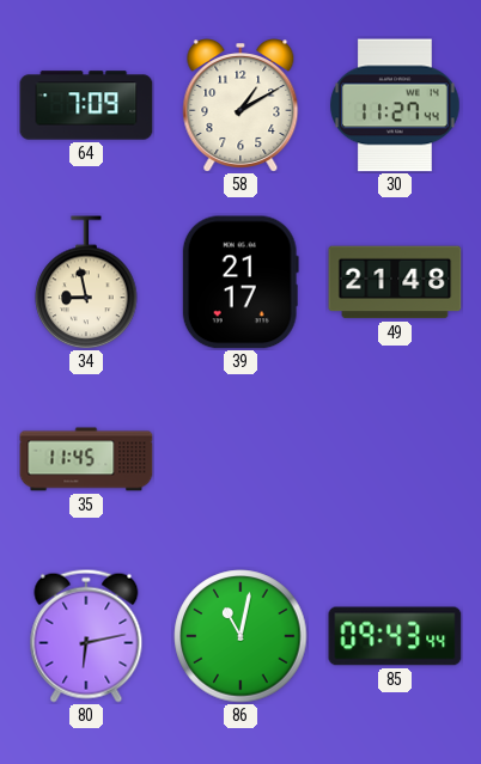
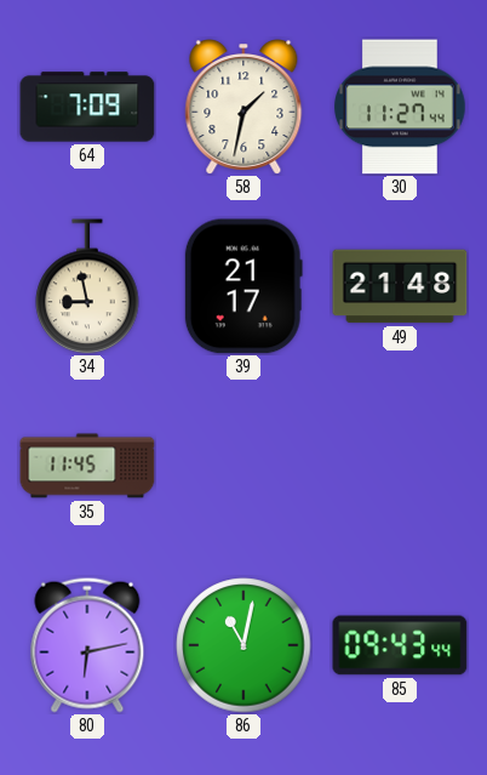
58: 1:10 -> 1:32 (243, 108)
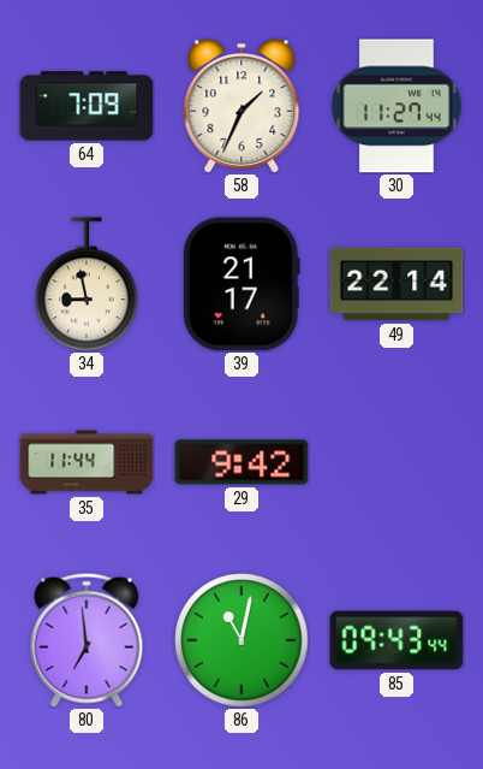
58: 1:32 -> 1:34 (241, 107)
49: 21:48 -> 22:14 (396, 284)
35: 11:45 -> 11:44 (87, 462)
29: none -> 9:42 (241, 462)
80: 6:13 -> 6:59 (87, 640)
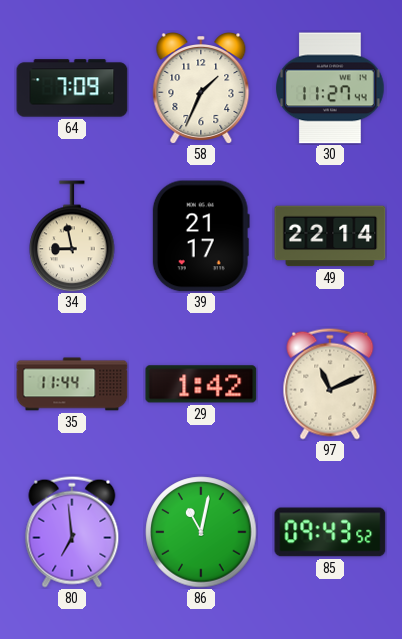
29: 9:42 -> 1:42 (201, 384)
97: none -> 11:11 (330, 384)
85: 09:43:44 -> 09:43:52 (330, 532)
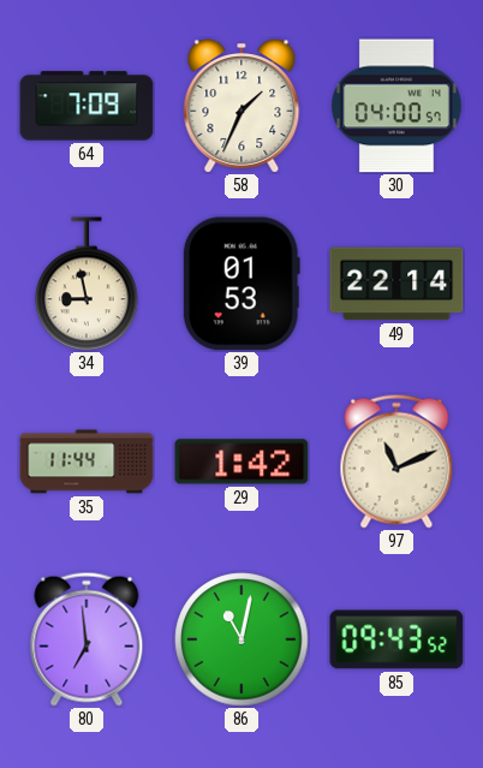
30: 11:27 -> 04:00 (396, 106)
39: 21:17 -> 01:53 (241, 284)
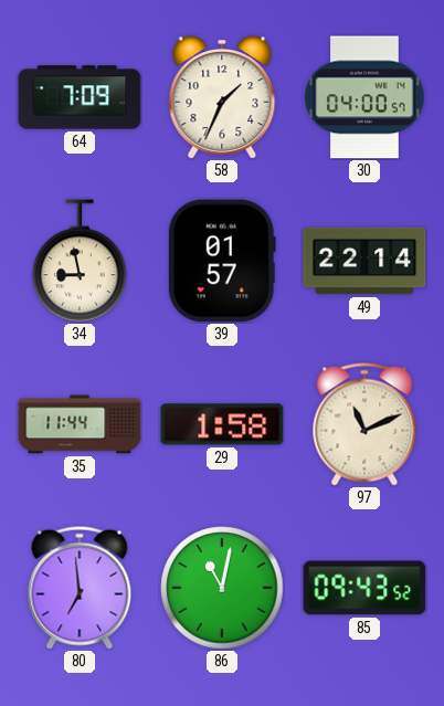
39: 01:53 -> 01:57 (222, 261)
29: 1:42 -> 1:58 (222, 424)
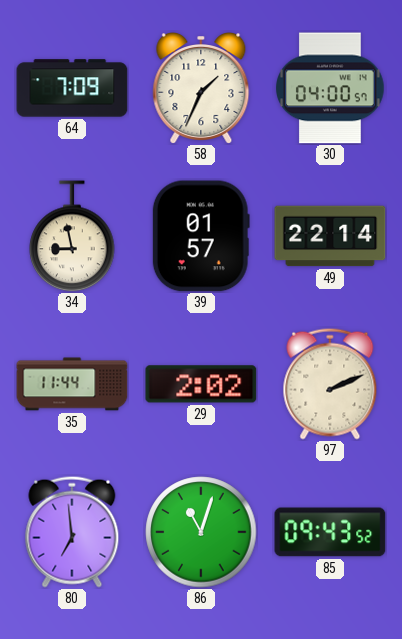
29: 1:58 -> 2:02 (201, 384)
97: 11:11 -> 2:11 (330, 384)
86: 11:02 -> 11:03 (201, 532)
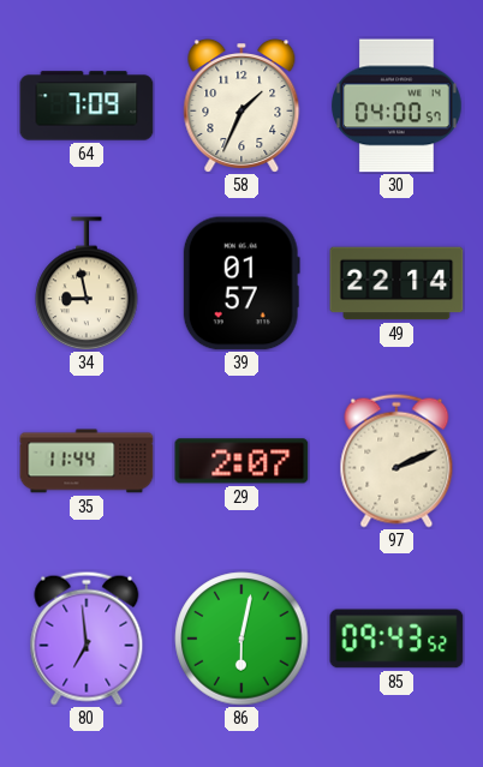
29: 2:02 -> 2:07 (241, 461)
86: 11:03 -> 6:02 (241, 639)
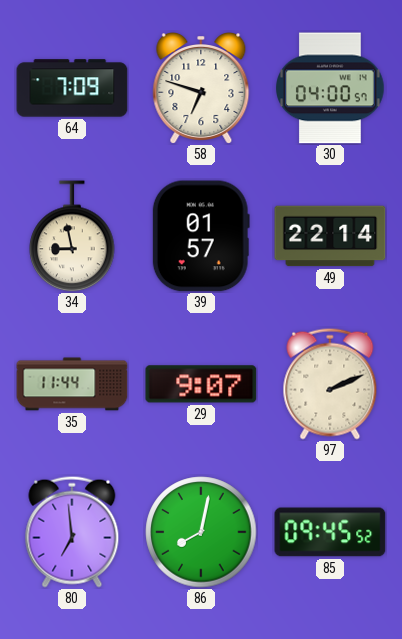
58: 1:34 -> 6:48 (201, 89)
29: 2:07 -> 9:07 (201, 384)
86: 6:02 -> 8:02 (201, 532)
85: 09:43 -> 09:45 (330, 532)
